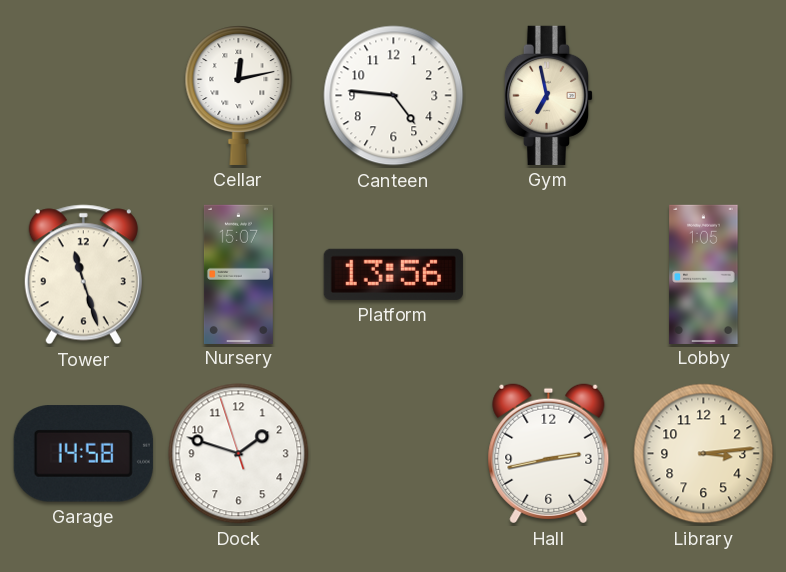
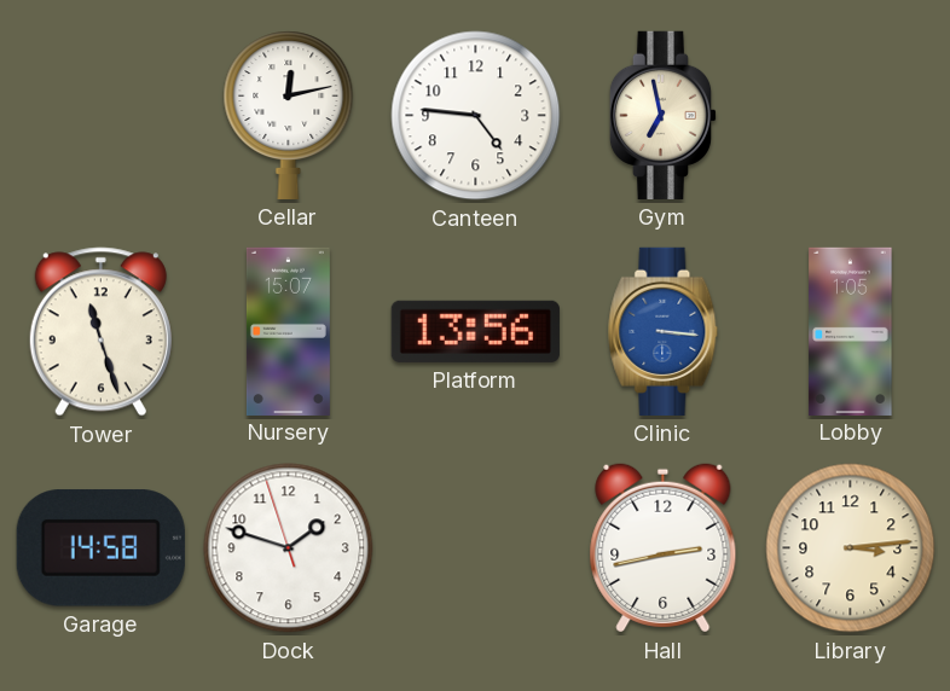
Clinic: none -> 3:16 (664, 331)
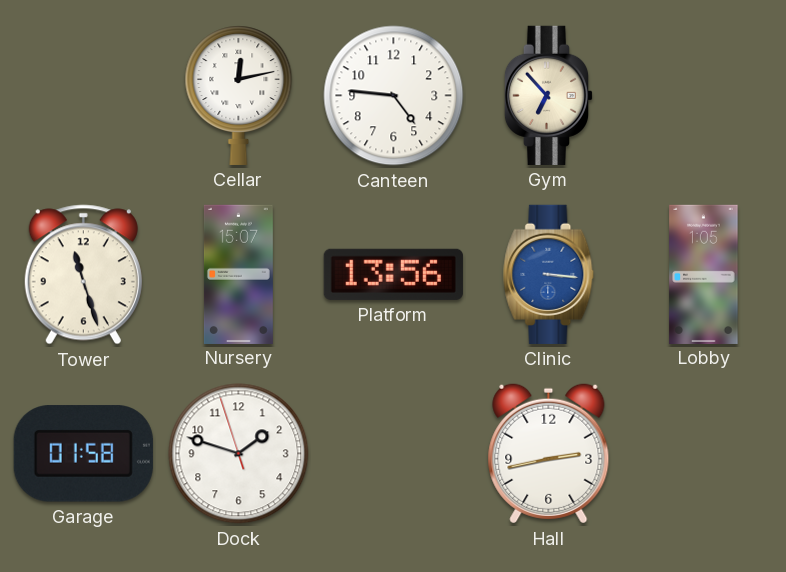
Gym: 6:58 -> 6:53 (549, 95)
Garage: 14:58 -> 01:58 (83, 454)
Library: 3:14 -> none (851, 548)
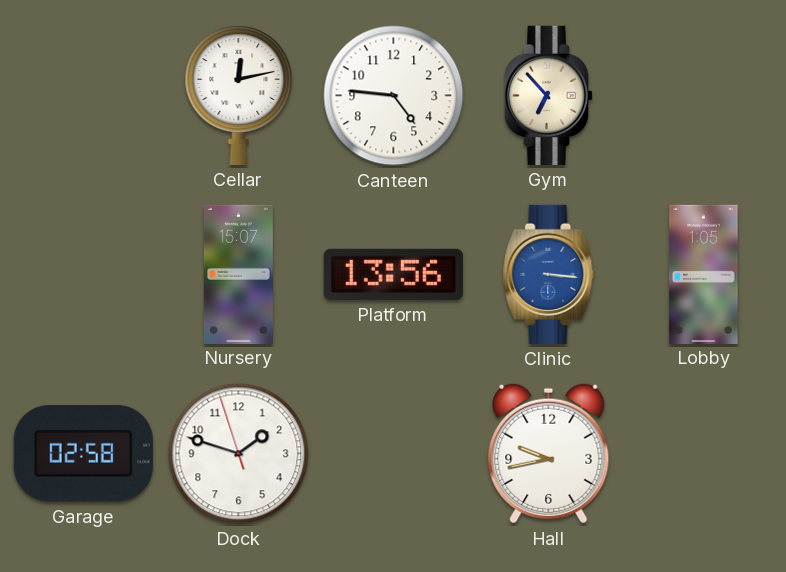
Tower: 11:27 -> none (83, 275)
Garage: 01:58 -> 02:58 (83, 454)
Hall: 2:43 -> 9:43 (549, 454)
